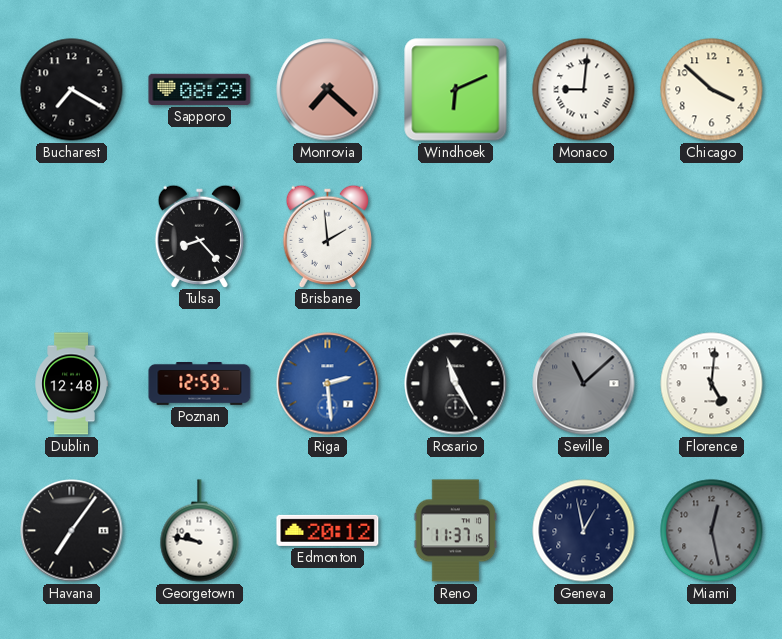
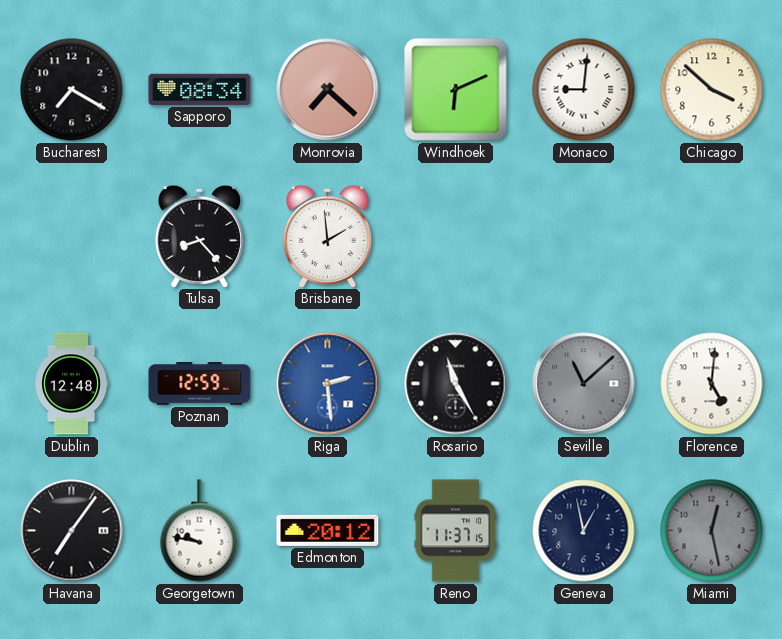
Sapporo: 08:29 -> 08:34 (200, 89)
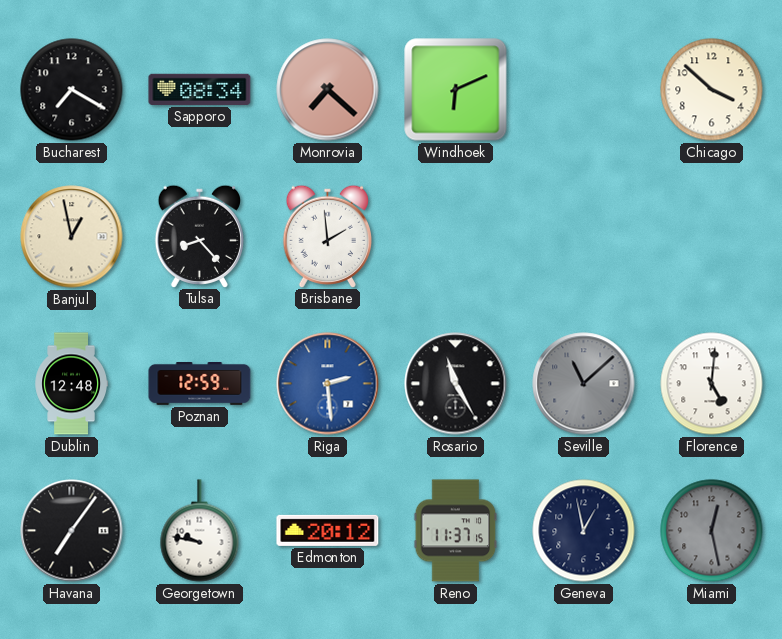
Monaco: 9:01 -> none (584, 90)
Banjul: none -> 12:58 (72, 237)
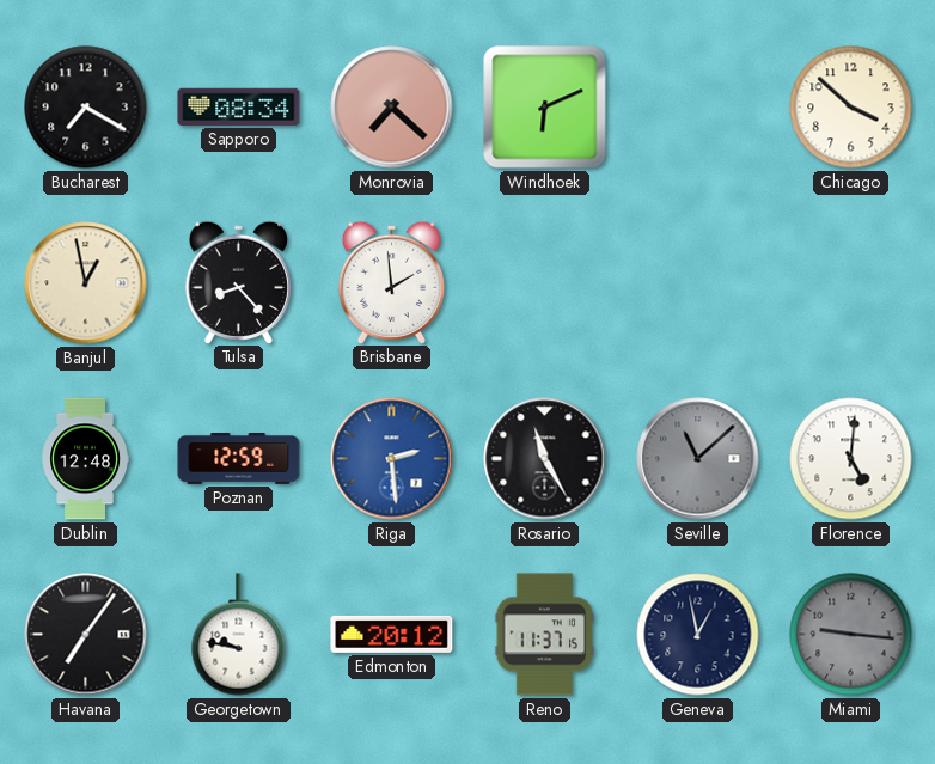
Miami: 12:28 -> 9:16 (851, 635)
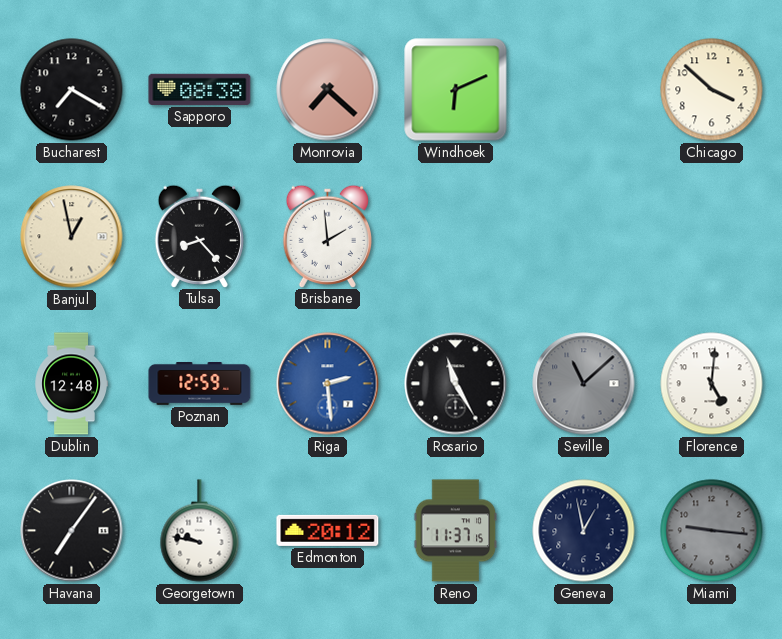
Sapporo: 08:34 -> 08:38 (200, 89)
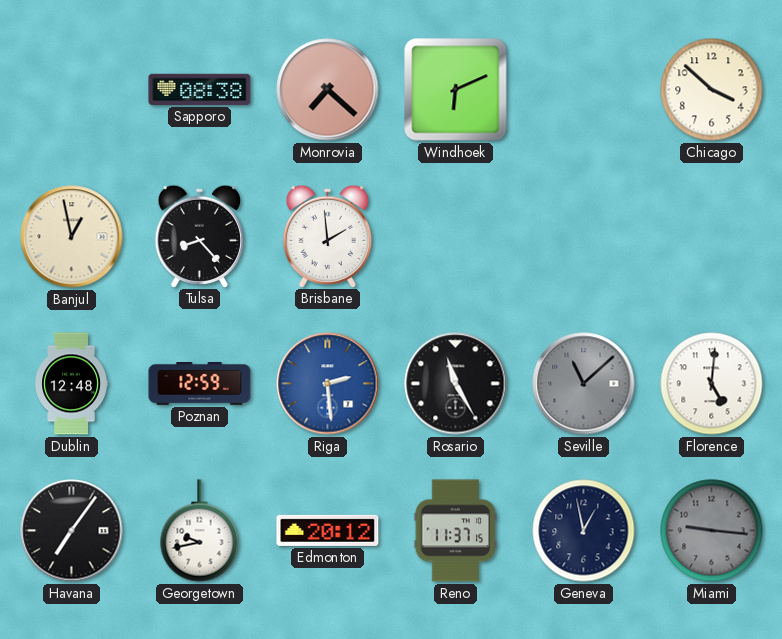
Bucharest: 7:20 -> none (72, 90)
Georgetown: 9:47 -> 9:43 (200, 531)
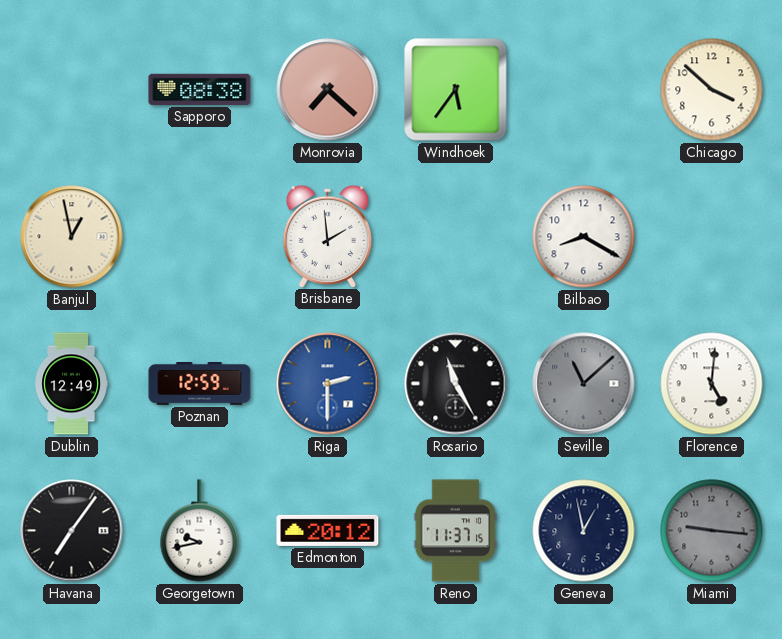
Windhoek: 6:11 -> 5:36 (456, 90)
Tulsa: 8:23 -> none (199, 236)
Bilbao: none -> 8:20 (584, 237)
Dublin: 12:48 -> 12:49 (71, 384)
Riga: 2:29 -> 2:30 (328, 384)
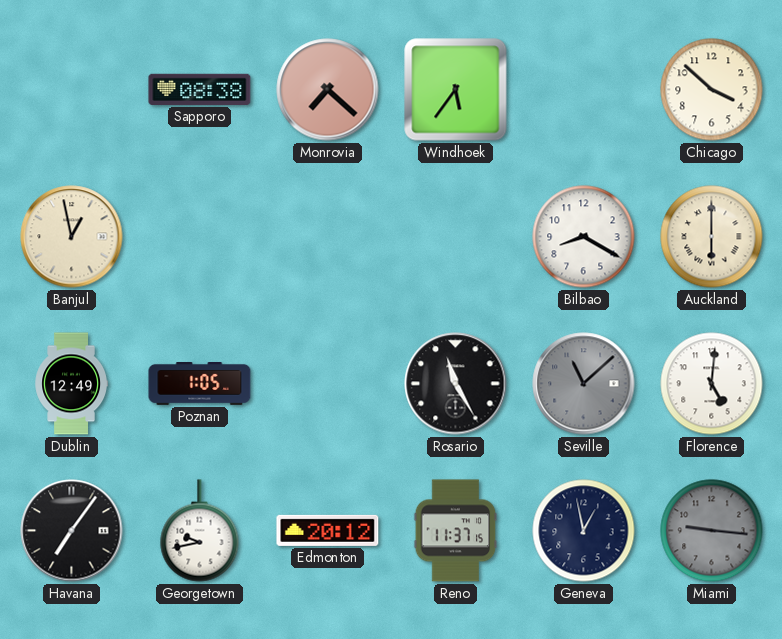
Brisbane: 1:59 -> none (327, 236)
Auckland: none -> 6:00 (712, 237)
Poznan: 12:59 -> 1:05 (200, 384)
Riga: 2:30 -> none (328, 384)
